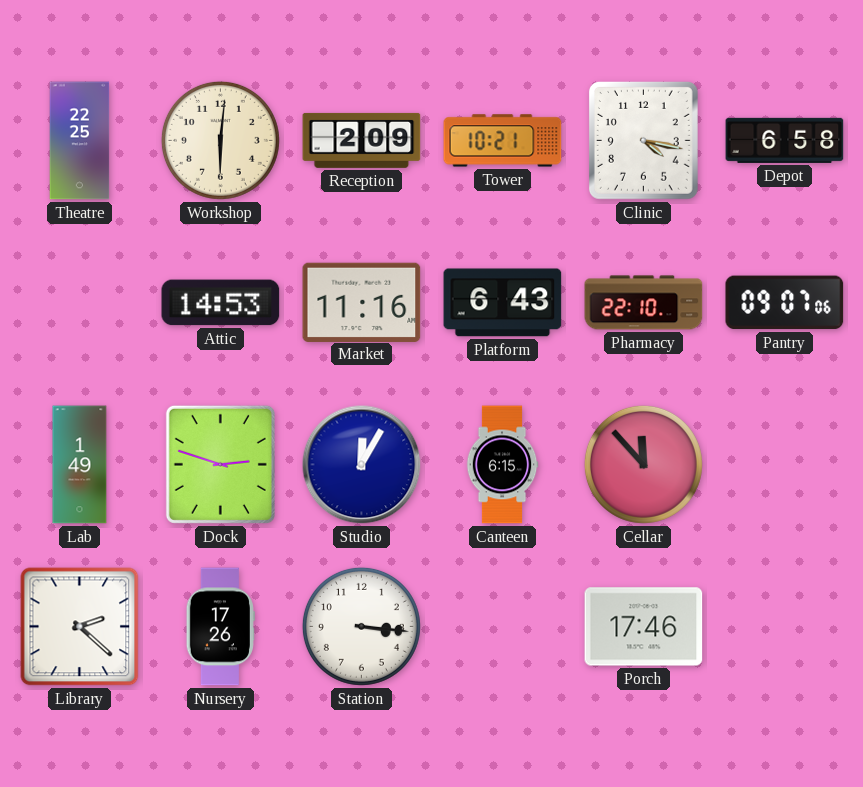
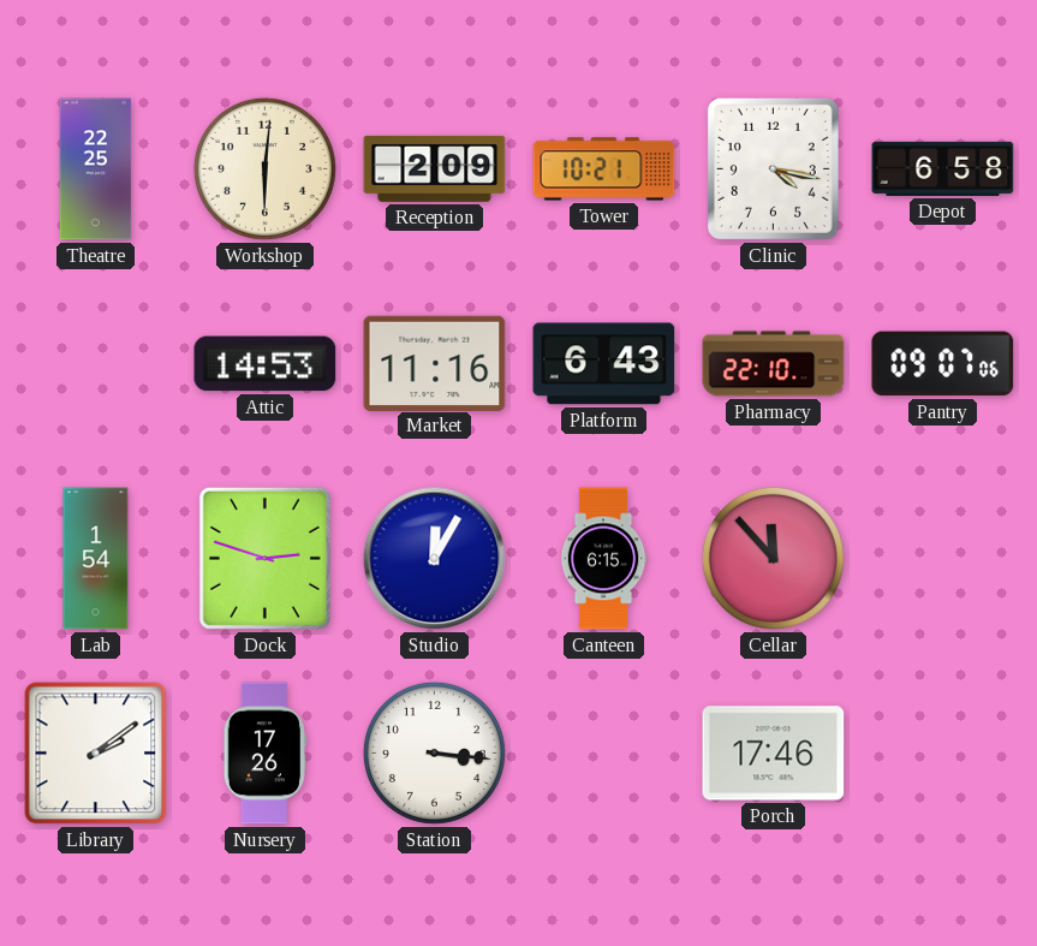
Lab: 1:49 -> 1:54 (96, 559)
Library: 2:22 -> 2:09 (96, 754)
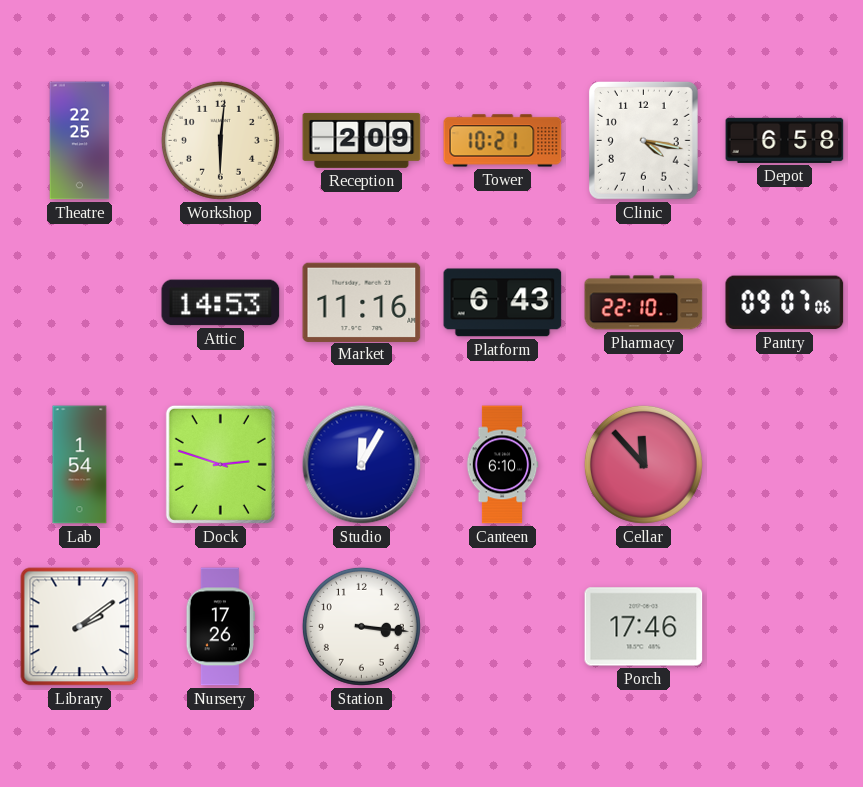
Canteen: 6:15 -> 6:10 (502, 465)
